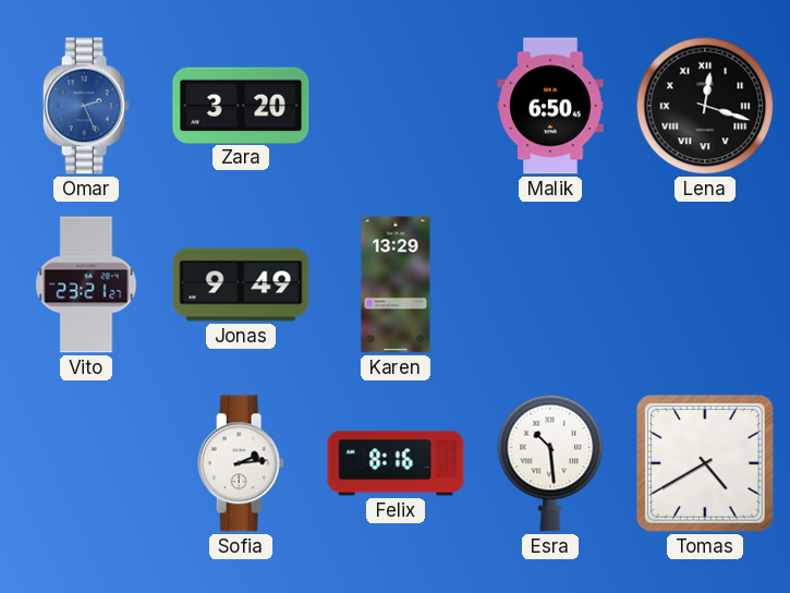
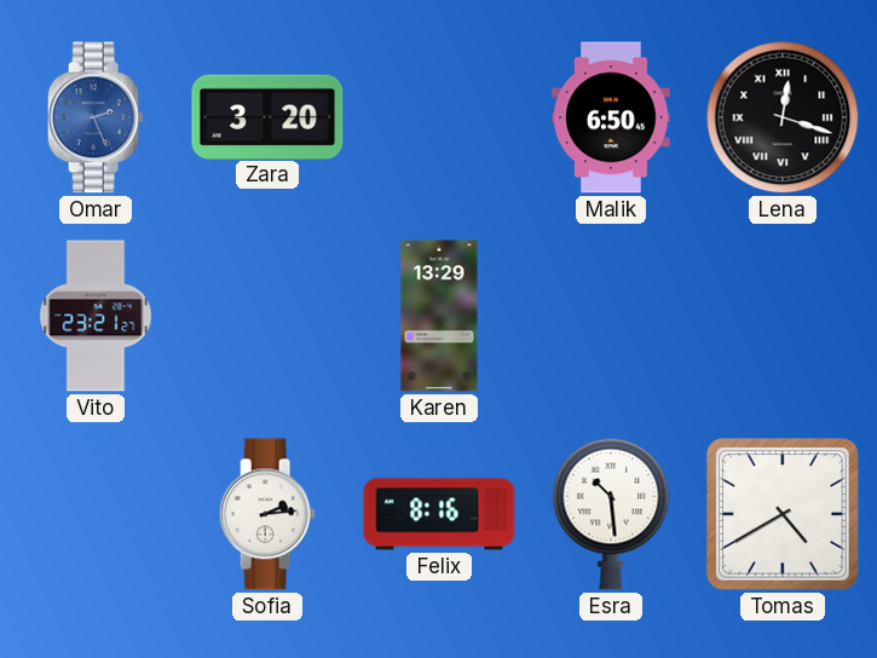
Jonas: 9:49 -> none (241, 285)
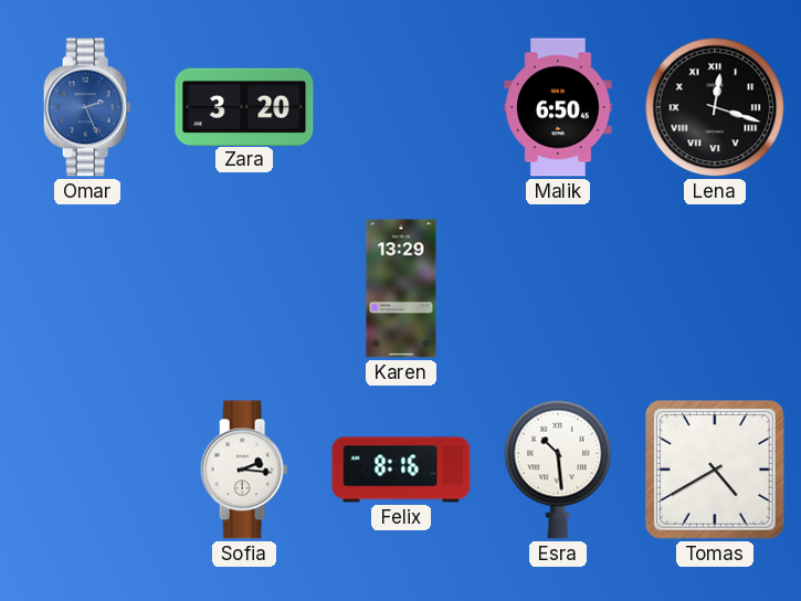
Vito: 23:21 -> none (96, 316)
Sofia: 2:14 -> 2:16 (244, 470)
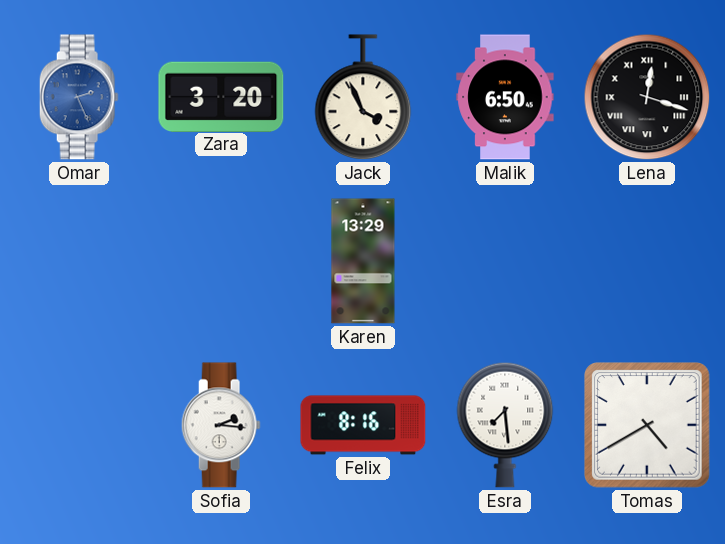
Jack: none -> 3:56 (363, 98)
Esra: 10:29 -> 7:29 (505, 425)
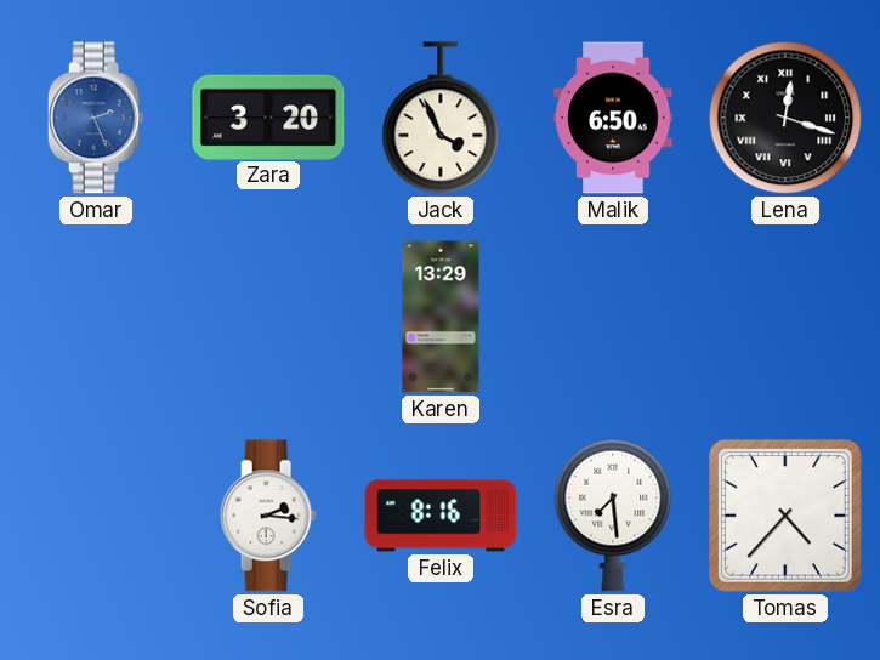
Tomas: 4:40 -> 4:37 (785, 516)
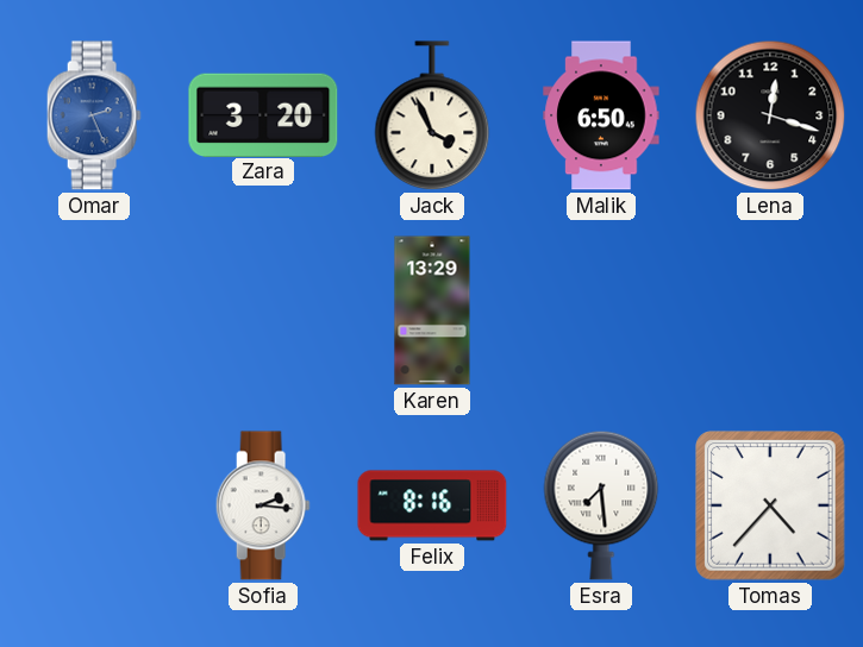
Lena numerals: Roman -> Arabic (770, 115)
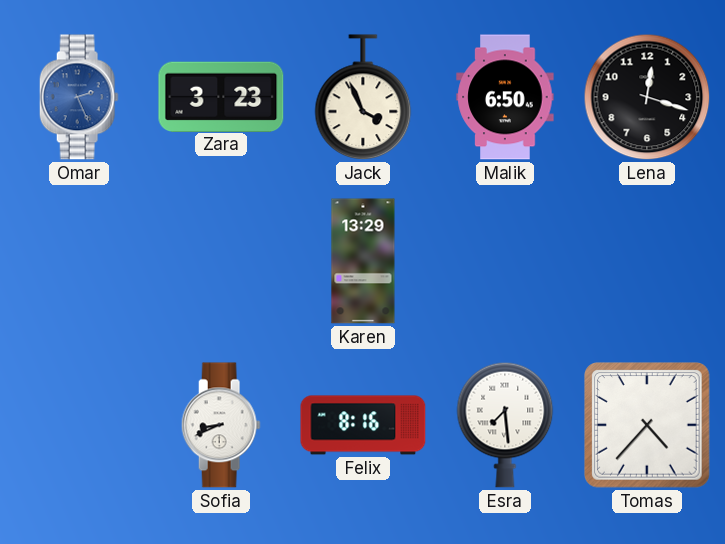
Zara: 3:20 -> 3:23 (221, 96)
Sofia: 2:16 -> 8:41 (221, 425)
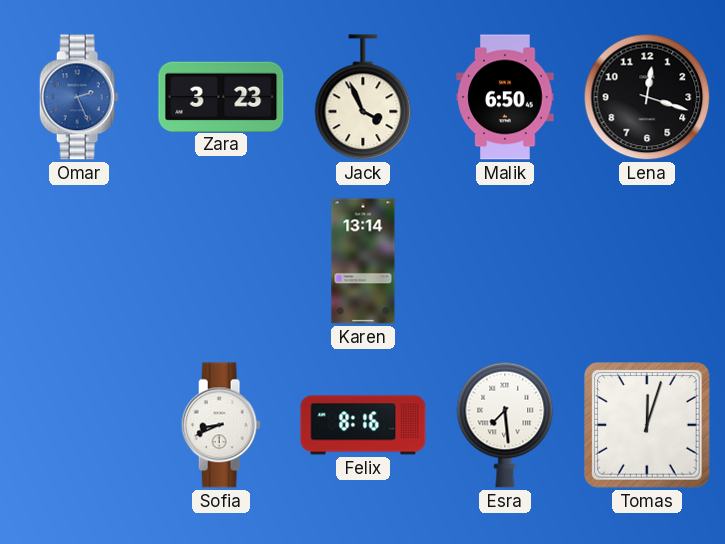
Karen: 13:29 -> 13:14 (363, 261)
Tomas: 4:37 -> 12:03 (647, 425)
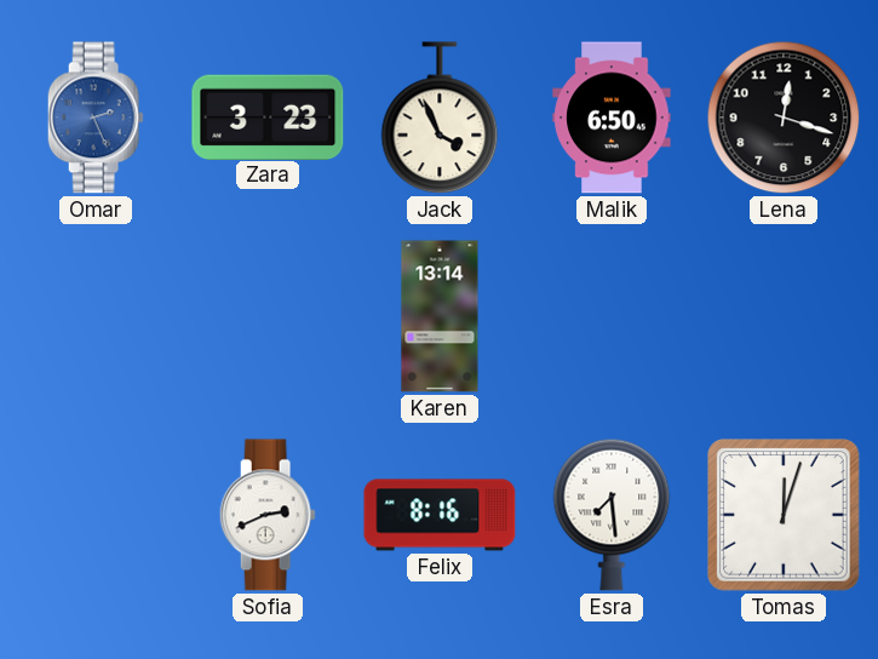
Sofia: 8:41 -> 2:41 (268, 515)
